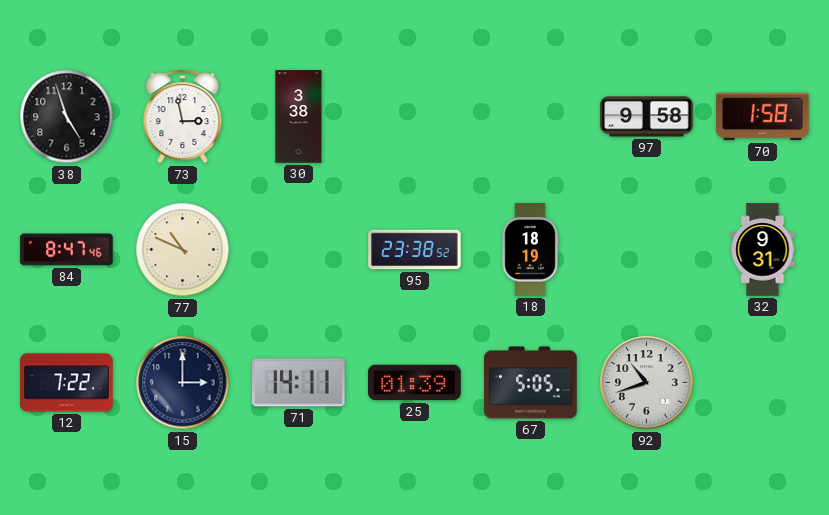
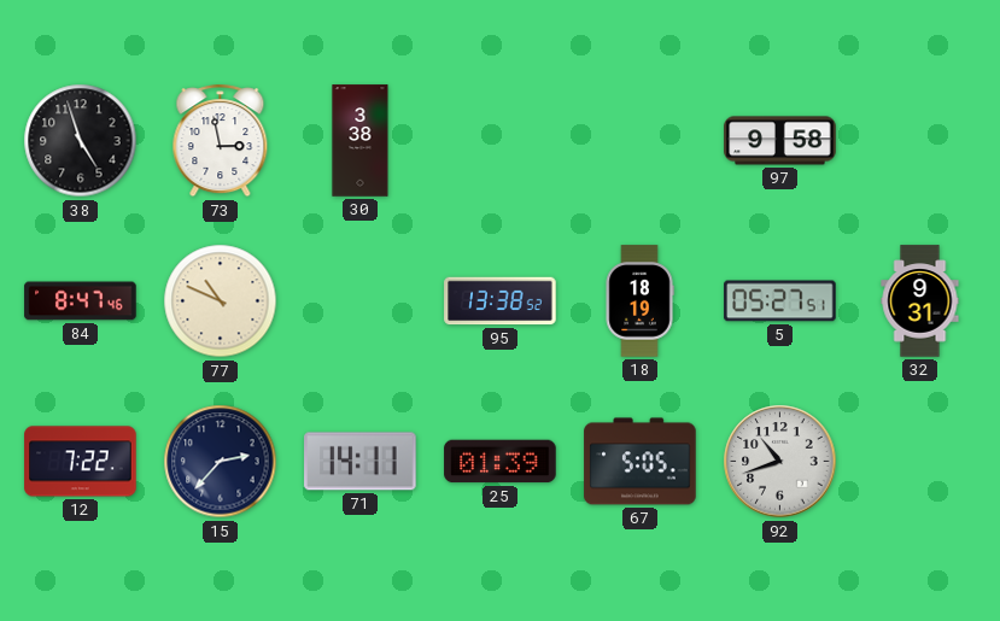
70: 1:58 -> none (763, 117)
95: 23:38 -> 13:38 (501, 301)
5: none -> 05:27 (780, 301)
15: 3:00 -> 2:37 (221, 462)
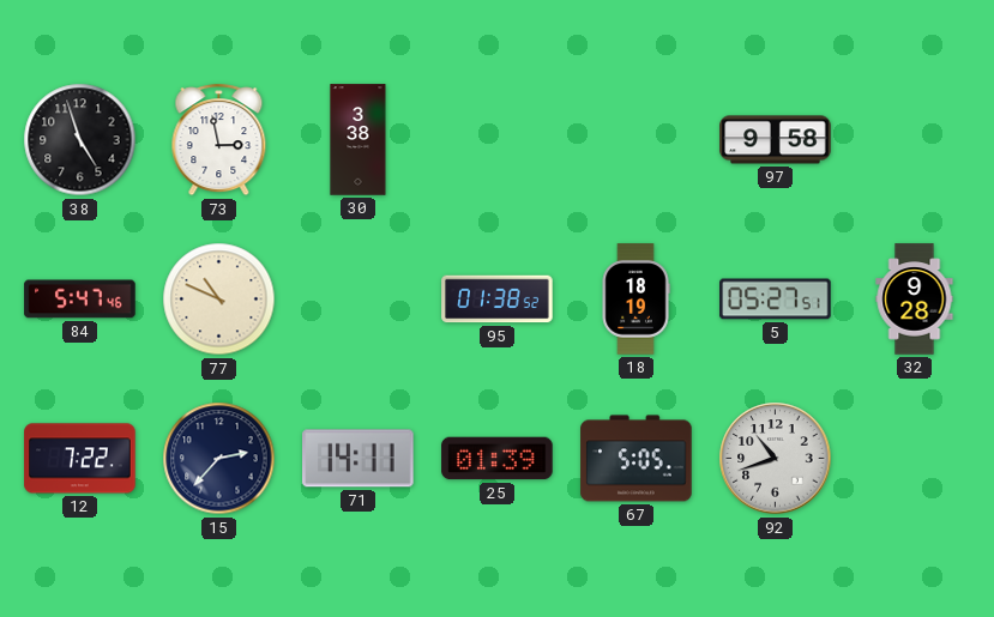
84: 8:47 -> 5:47 (80, 300)
95: 13:38 -> 01:38 (498, 300)
32: 9:31 -> 9:28 (915, 300)
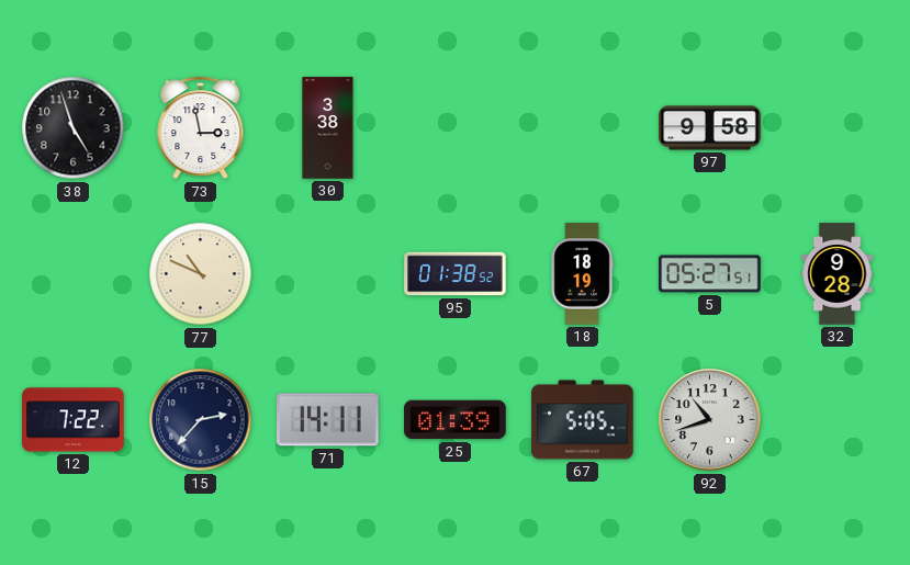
84: 5:47 -> none (80, 300)
